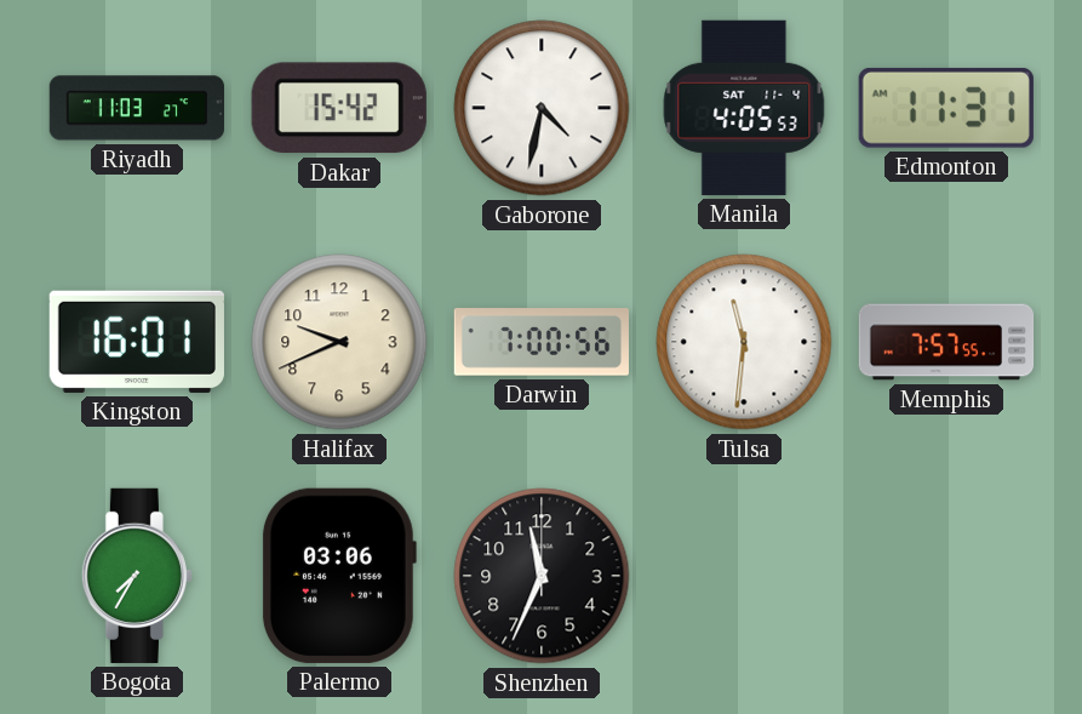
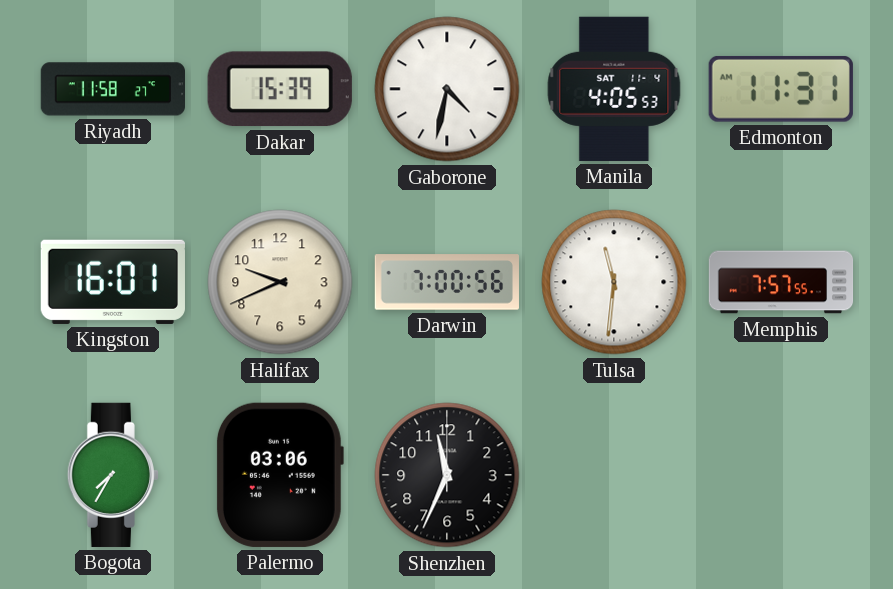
Riyadh: 11:03 -> 11:58 (112, 89)
Dakar: 15:42 -> 15:39 (280, 89)
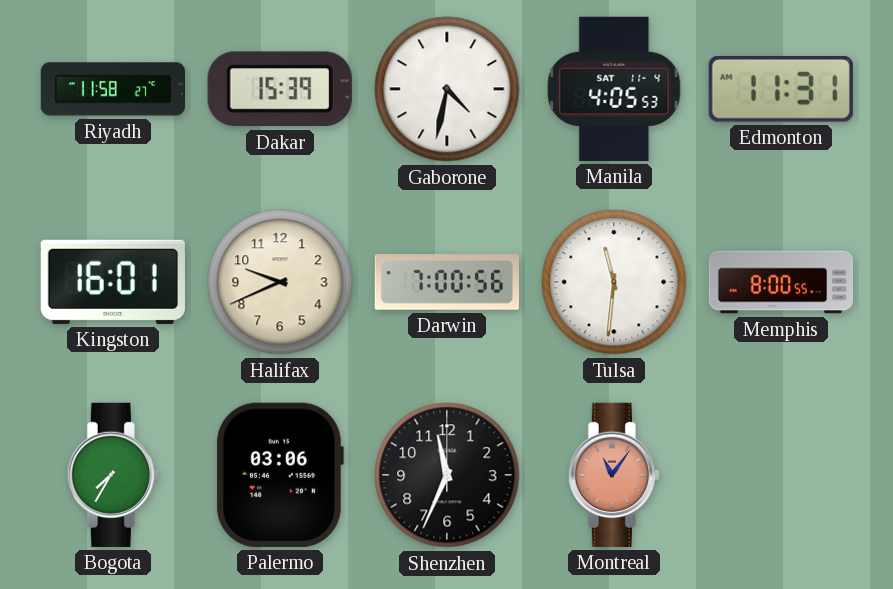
Memphis: 7:57 -> 8:00 (781, 282)
Montreal: none -> 11:06 (614, 475)
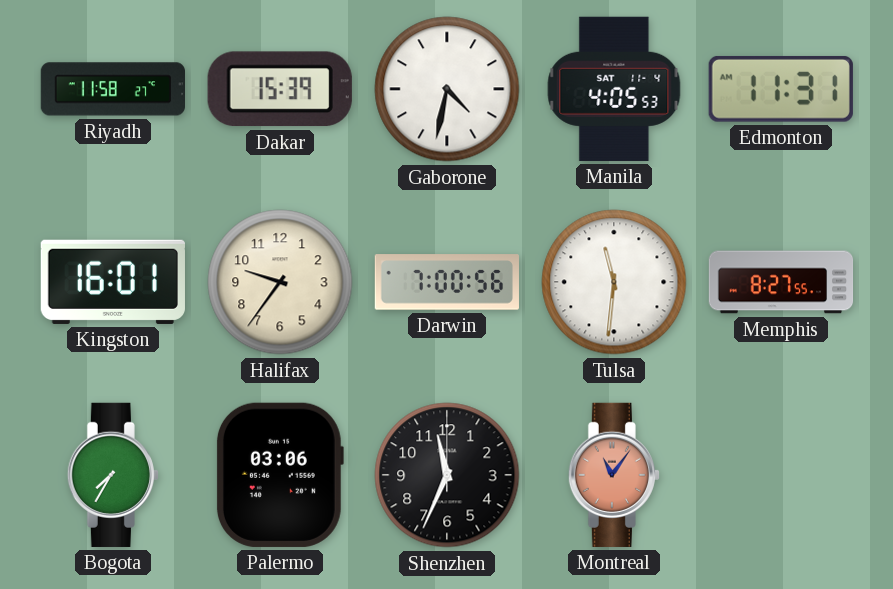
Halifax: 9:41 -> 9:36 (280, 282)
Memphis: 8:00 -> 8:27 (781, 282)
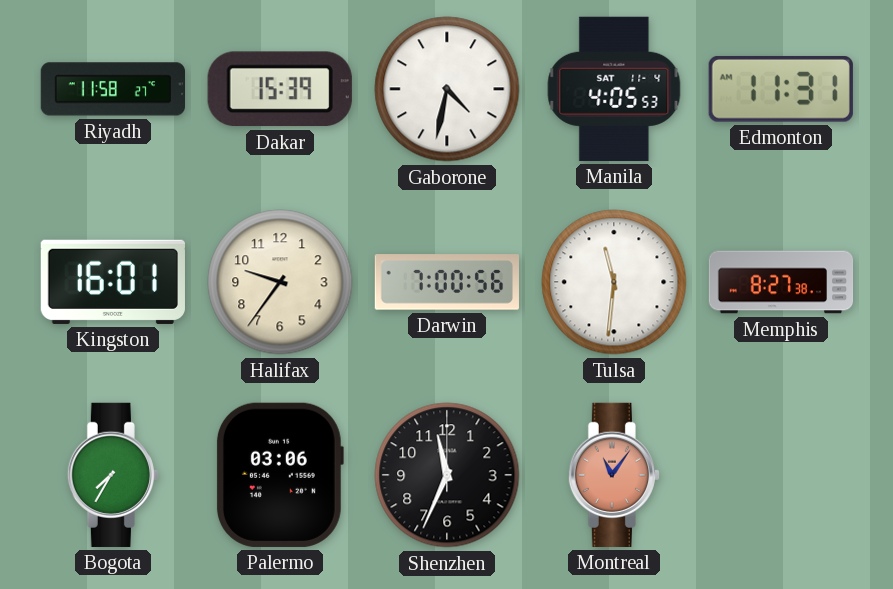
Memphis: 8:27:55 -> 8:27:38 (781, 282)
